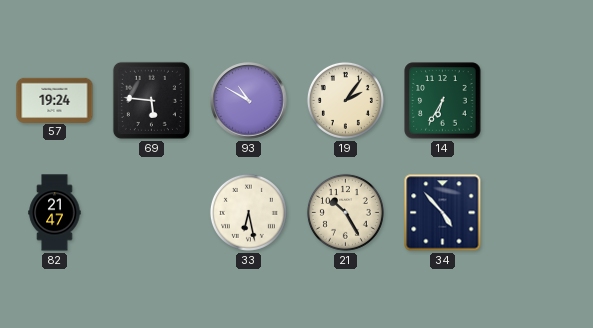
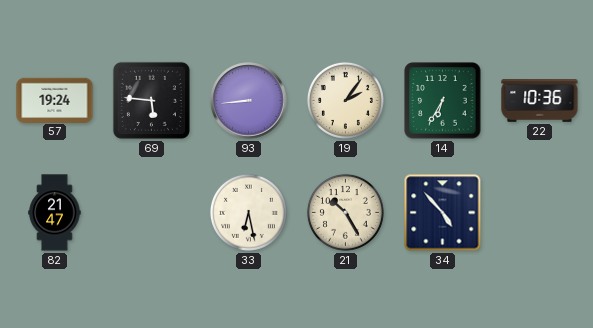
93: 10:50 -> 8:44 (249, 101)
22: none -> 10:36 (540, 101)
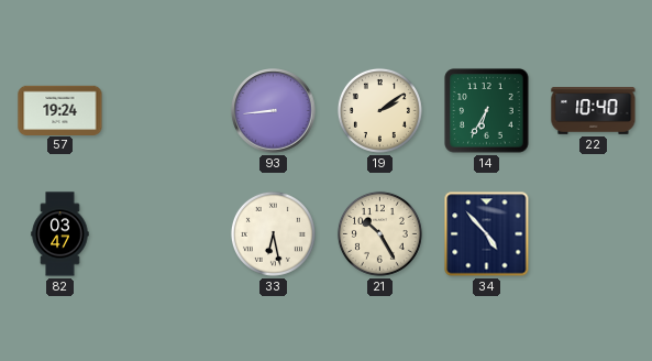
69: 5:46 -> none (151, 100)
19: 2:06 -> 2:09 (379, 110)
22: 10:36 -> 10:40 (594, 111)
82: 21:47 -> 03:47 (60, 234)
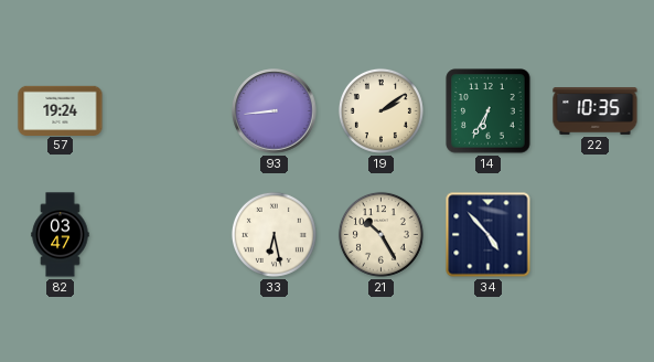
22: 10:40 -> 10:35 (596, 111)
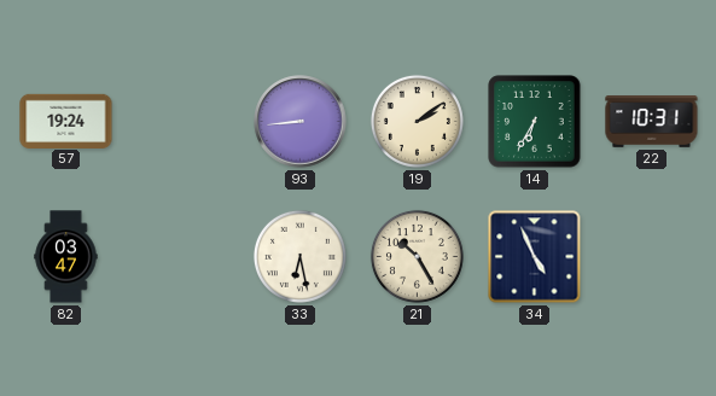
22: 10:35 -> 10:31 (652, 122)
34: 4:53 -> 4:56 (535, 257)
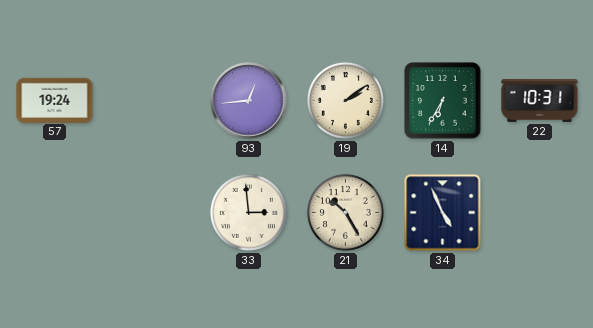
93: 8:44 -> 12:44 (249, 101)
82: 03:47 -> none (66, 257)
33: 6:28 -> 2:59 (248, 212)
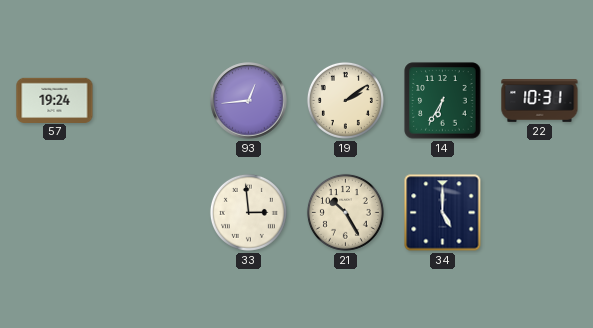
34: 4:56 -> 5:00 (443, 213)
